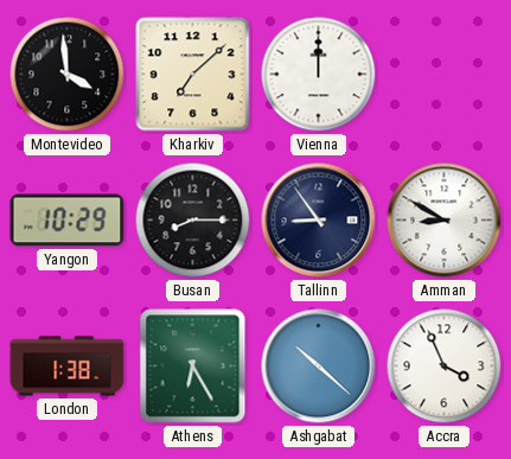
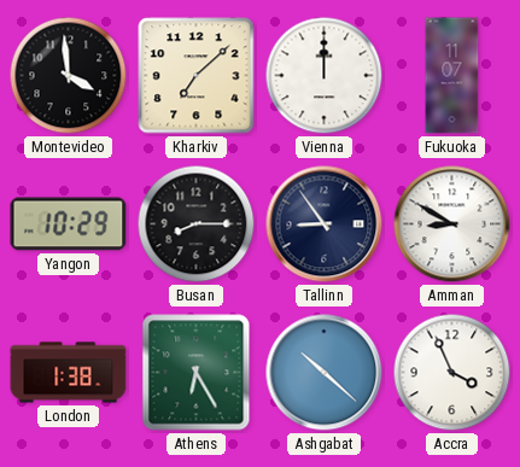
Fukuoka: none -> 11:07 (452, 76)
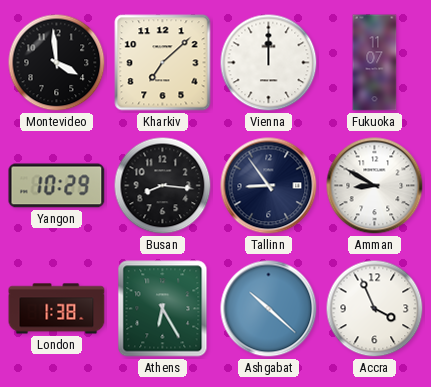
Busan: 8:15 -> 8:16 (163, 186)
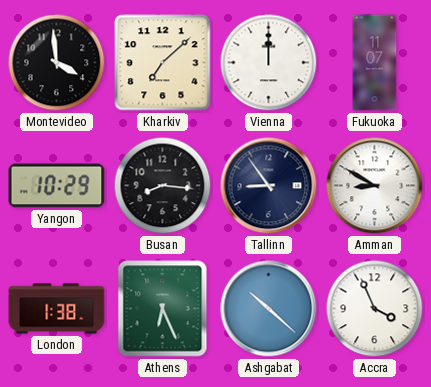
Athens: 6:25 -> 6:26 (163, 309)
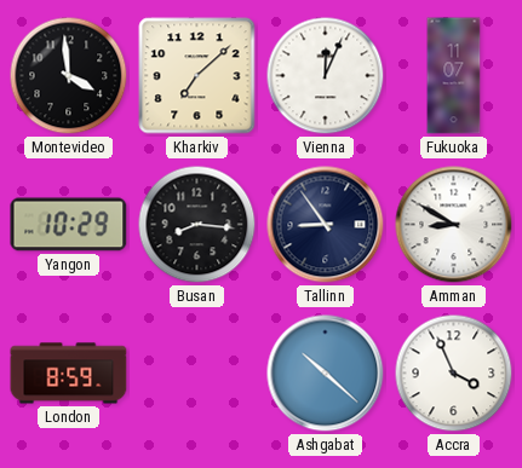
Vienna: 12:00 -> 12:04 (326, 76)
London: 1:38 -> 8:59 (69, 374)
Athens: 6:26 -> none (163, 309)
